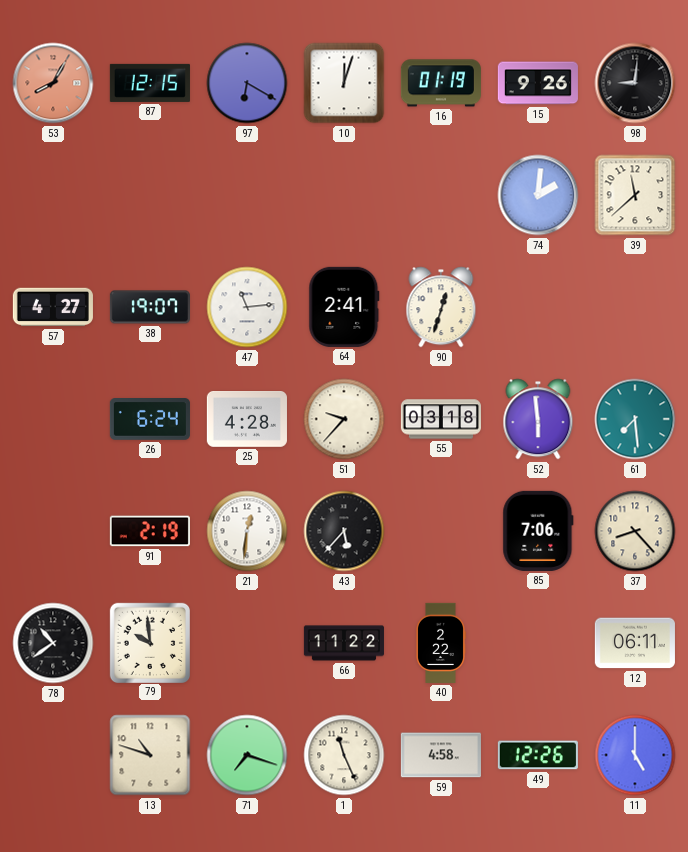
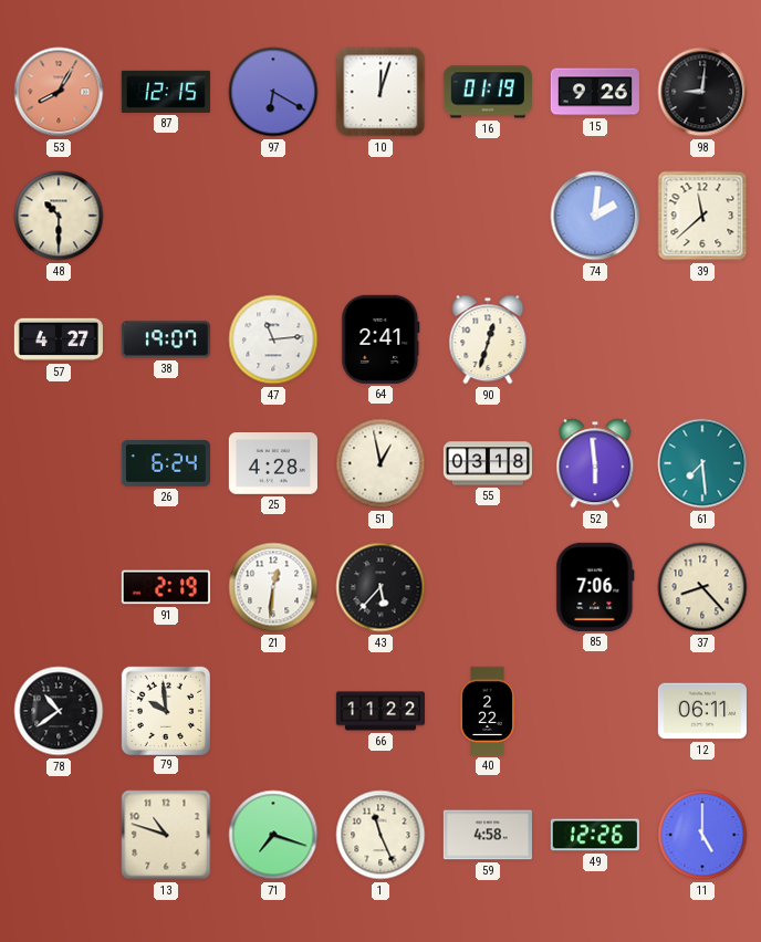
48: none -> 10:30 (59, 216)
51: 9:37 -> 12:58 (380, 463)
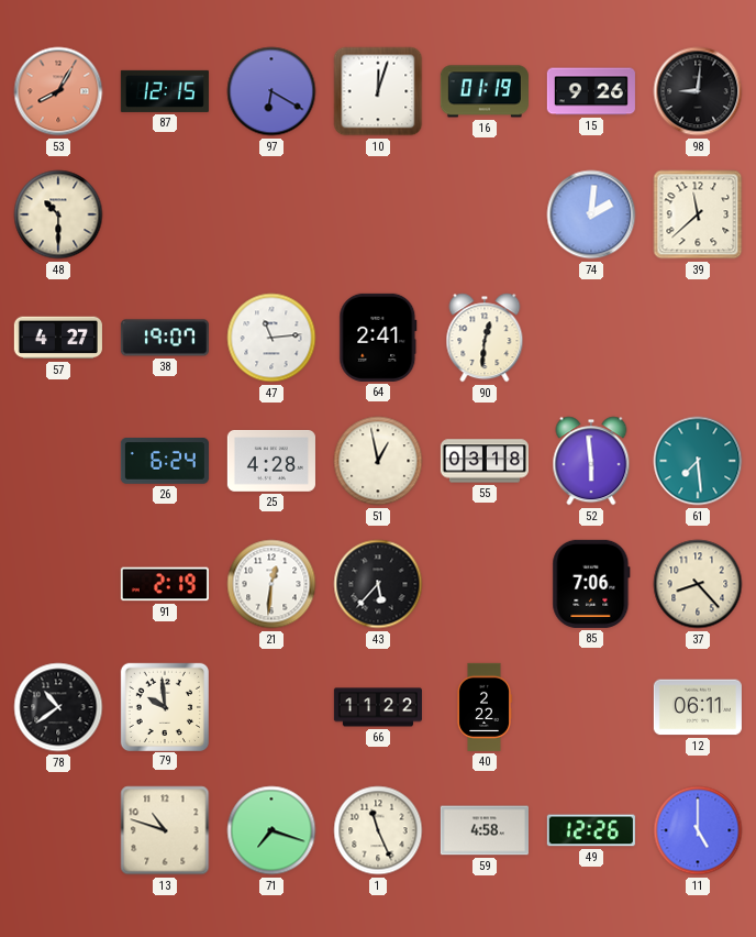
90: 12:33 -> 12:31 (485, 338)
